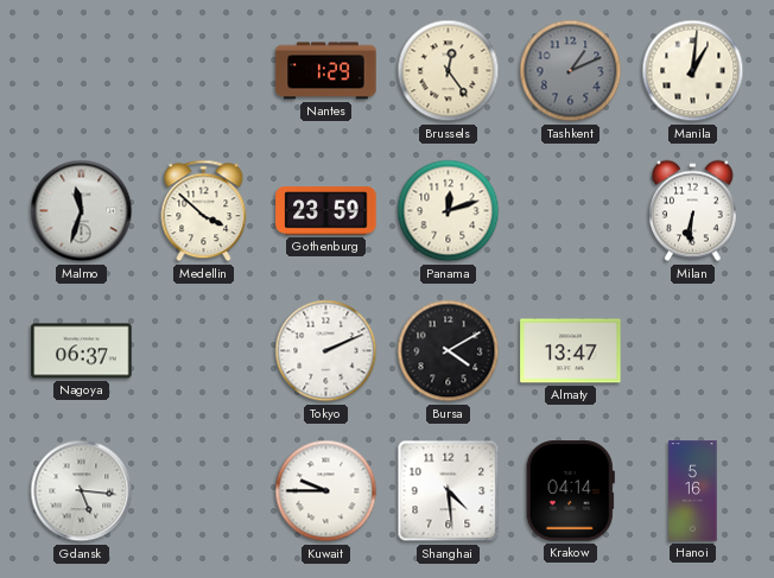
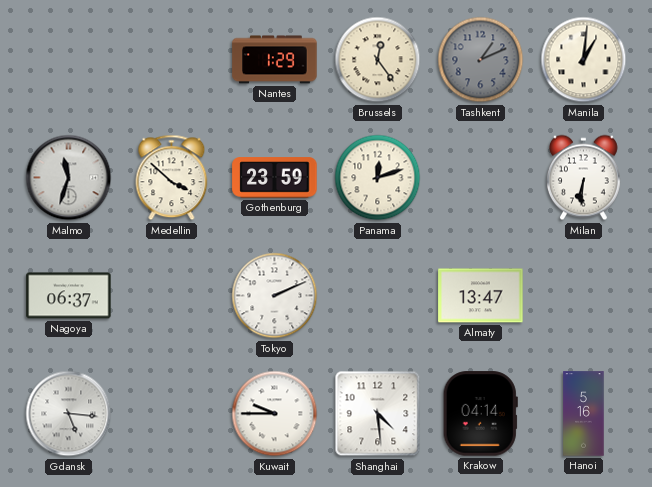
Bursa: 4:10 -> none (449, 351)
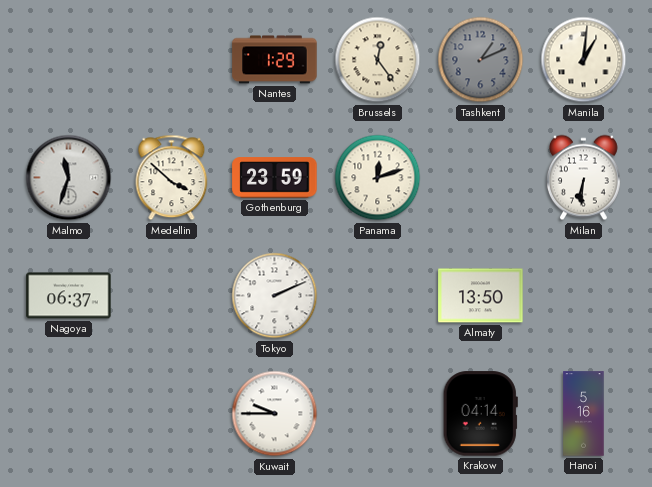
Almaty: 13:47 -> 13:50 (481, 296)
Gdansk: 5:16 -> none (69, 414)
Shanghai: 4:29 -> none (378, 414)
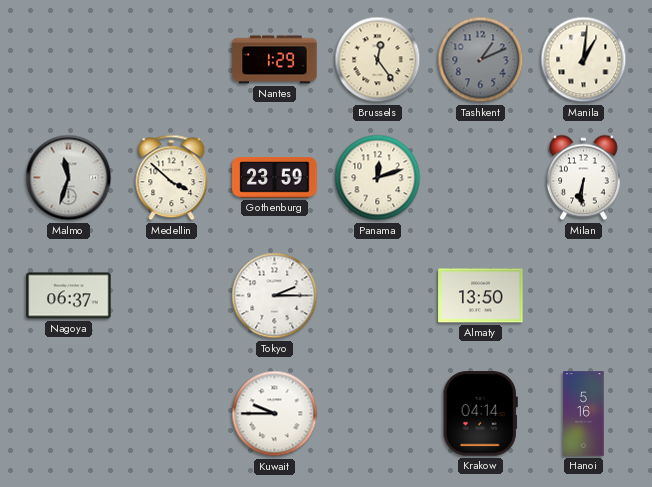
Tokyo: 2:11 -> 2:15 (275, 296)
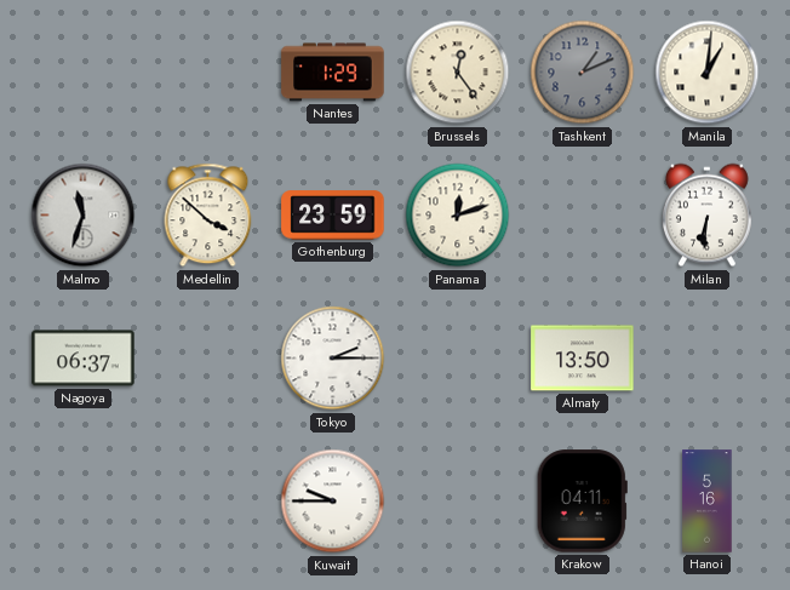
Krakow: 04:14 -> 04:11 (582, 502)
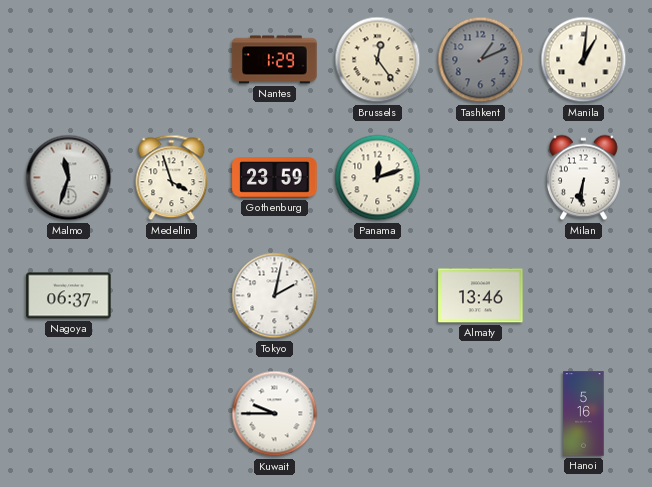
Medellin: 3:52 -> 3:57 (172, 178)
Tokyo: 2:15 -> 2:02 (275, 296)
Almaty: 13:50 -> 13:46 (481, 296)
Krakow: 04:11 -> none (582, 502)
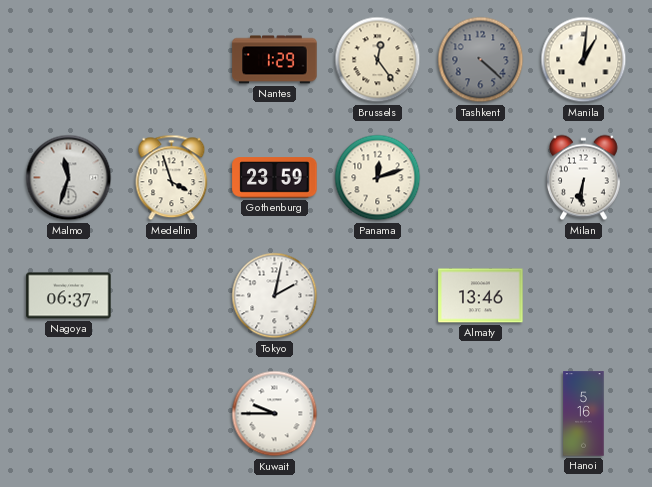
Tashkent: 1:11 -> 4:22 (481, 60)
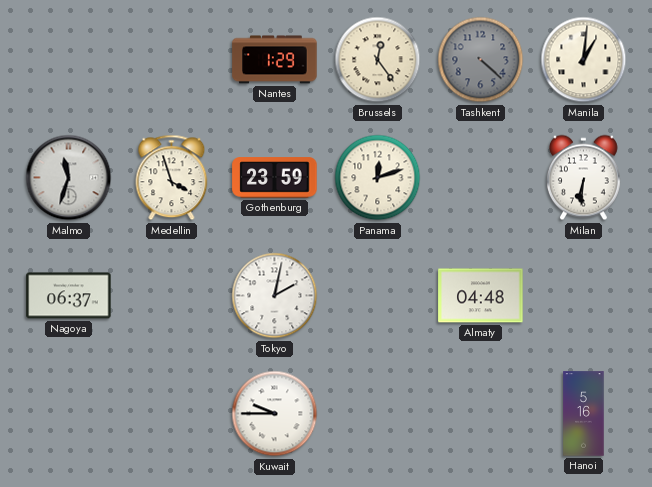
Almaty: 13:46 -> 04:48 (481, 296)
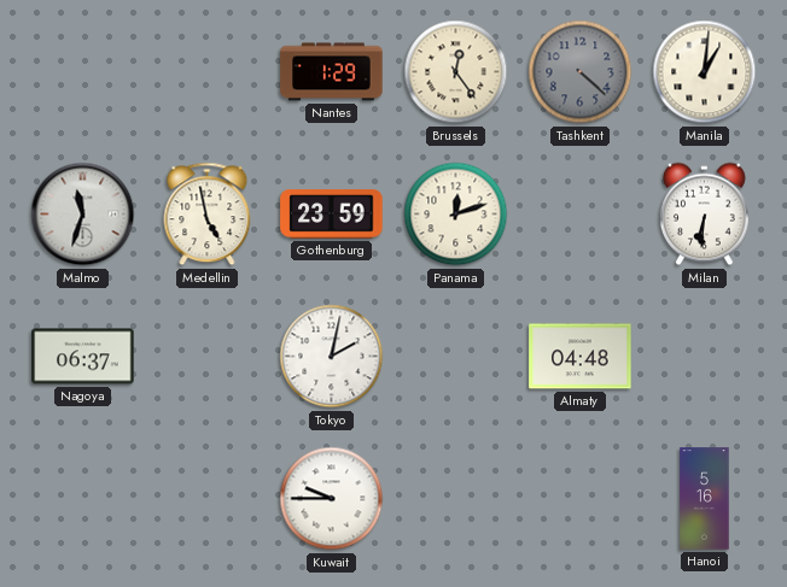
Medellin: 3:57 -> 4:58 (208, 215)
